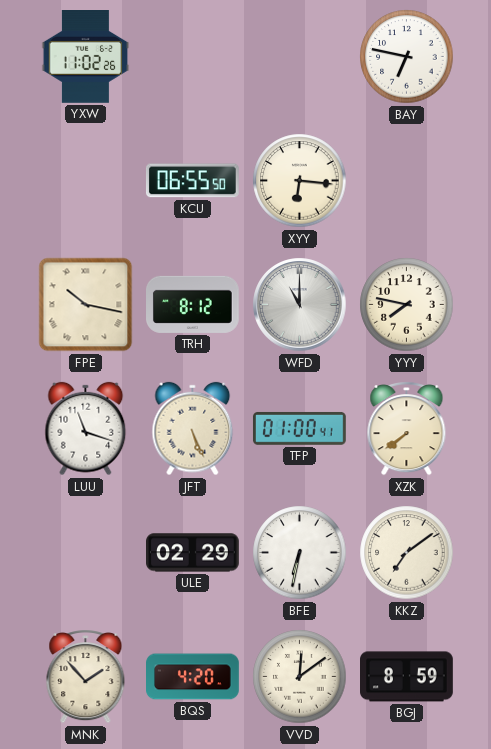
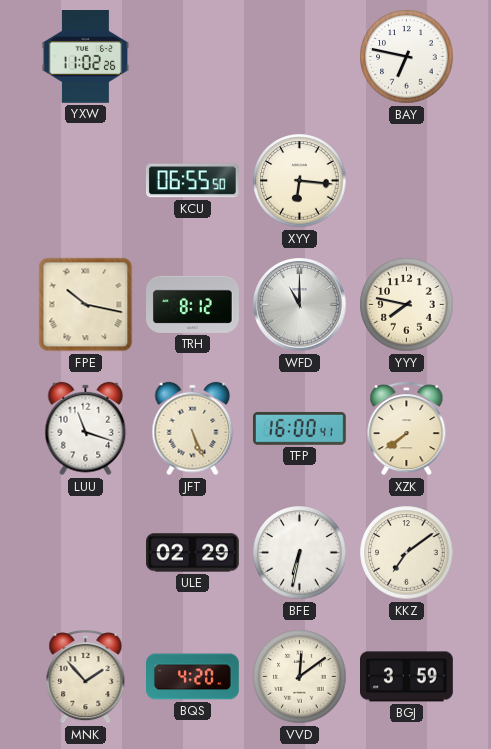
TFP: 01:00 -> 16:00 (299, 429)
BGJ: 8:59 -> 3:59 (407, 677)
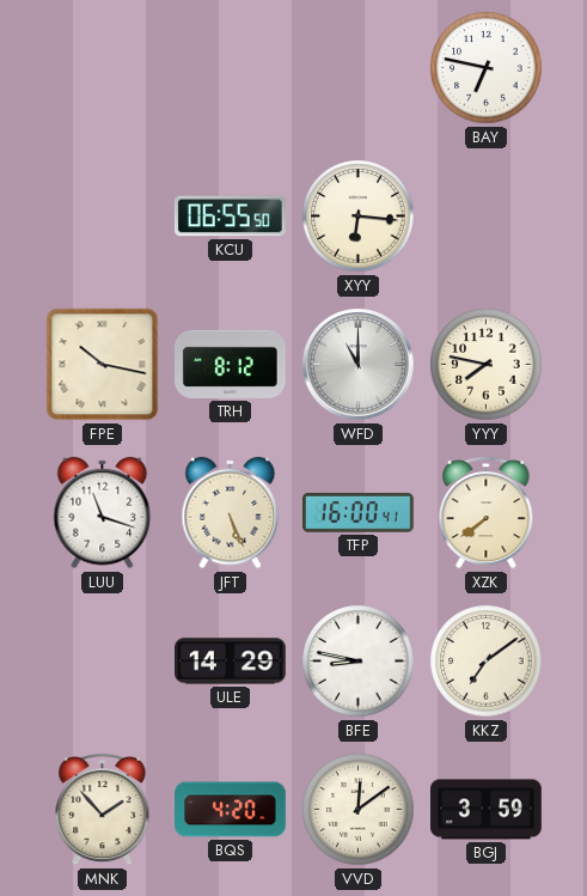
YXW: 11:02 -> none (86, 57)
ULE: 02:29 -> 14:29 (231, 662)
BFE: 6:32 -> 8:47 (359, 662)
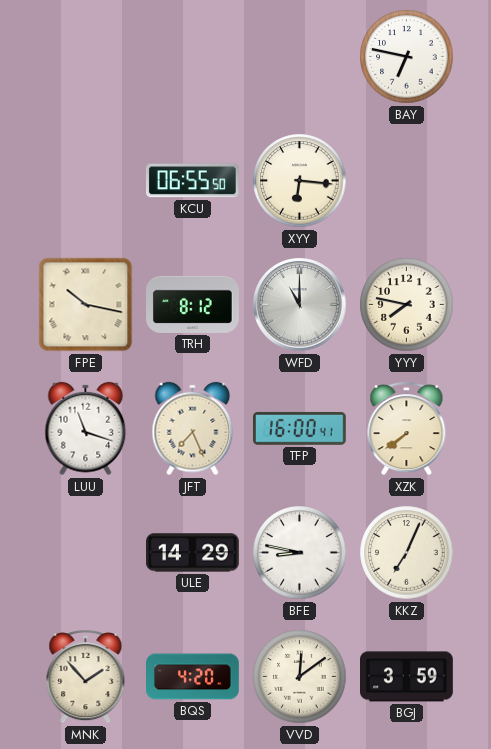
JFT: 5:26 -> 7:26 (193, 429)
KKZ: 7:09 -> 7:04 (407, 553)
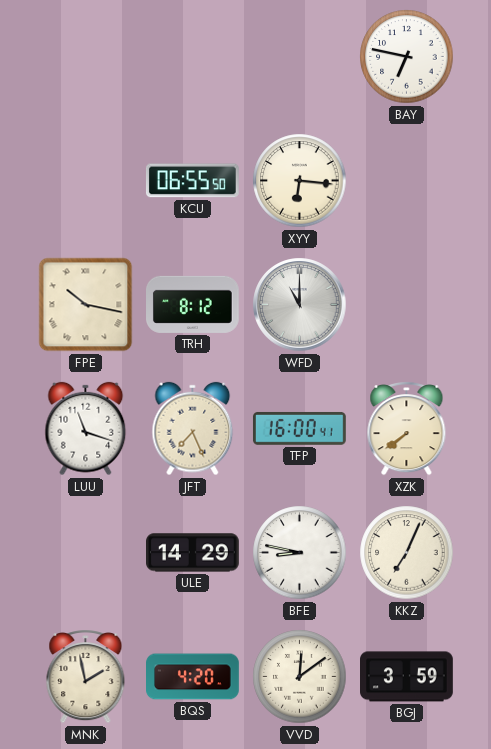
YYY: 7:47 -> none (407, 305)
MNK: 1:53 -> 1:58 (86, 677)
